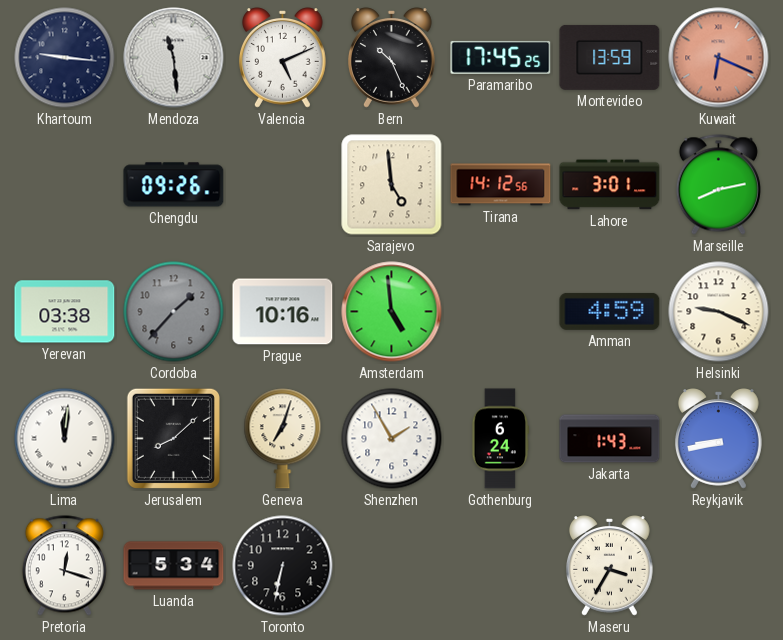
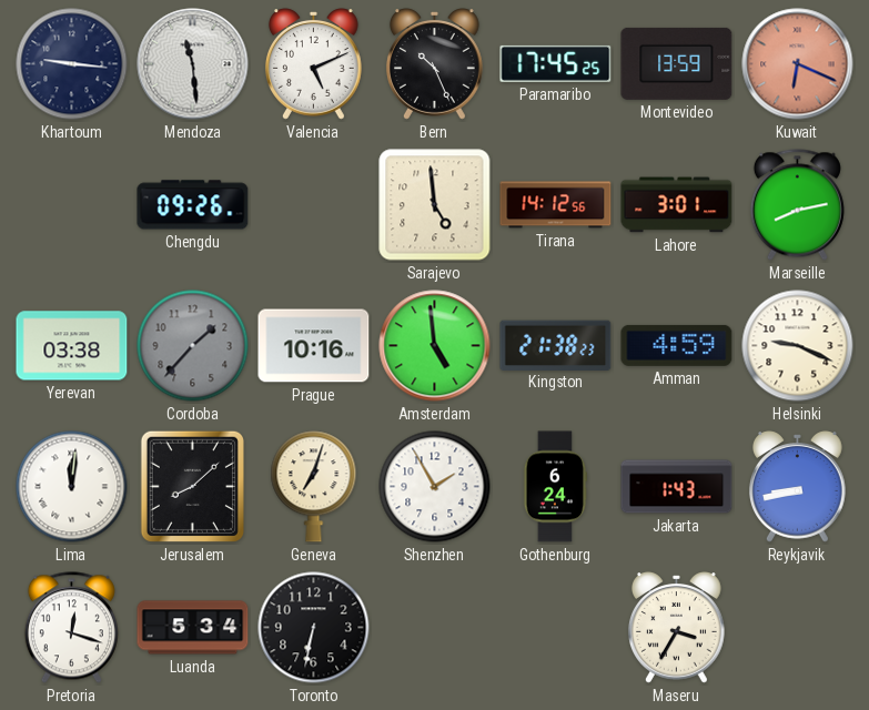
Kingston: none -> 21:38 (556, 345)
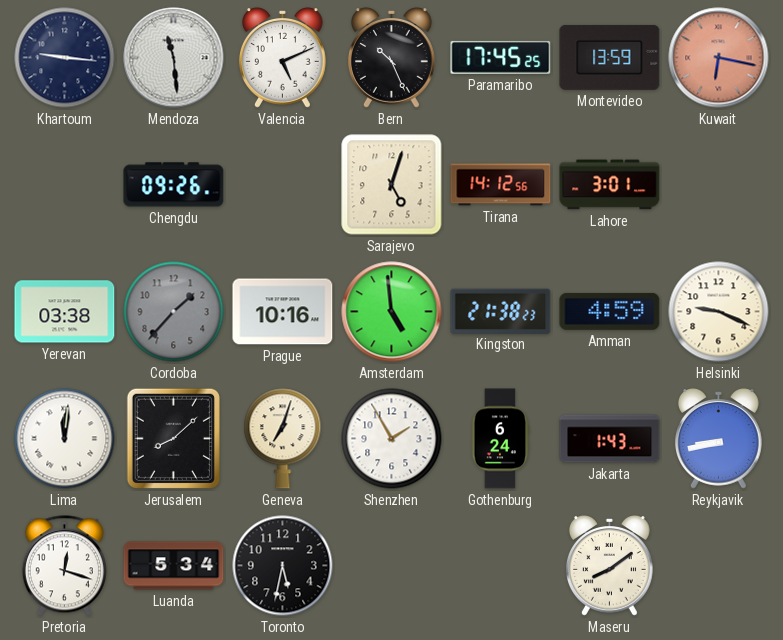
Kuwait: 6:19 -> 6:17 (719, 58)
Sarajevo: 4:59 -> 5:03 (392, 185)
Marseille: 8:13 -> none (797, 205)
Toronto: 6:32 -> 5:32 (283, 566)
Maseru: 3:35 -> 8:09 (609, 566)
